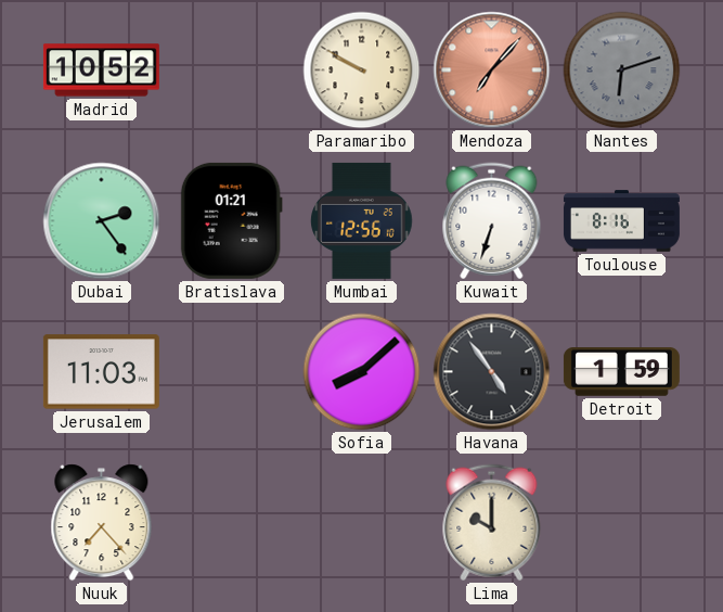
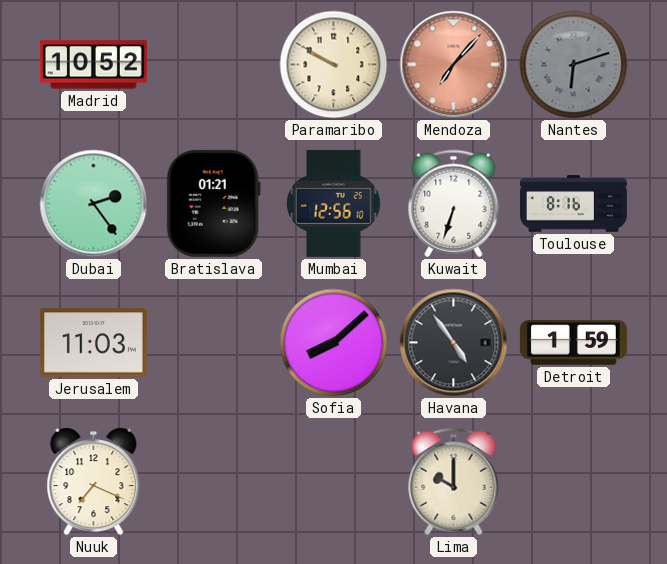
Nuuk: 7:23 -> 7:19 (94, 482)
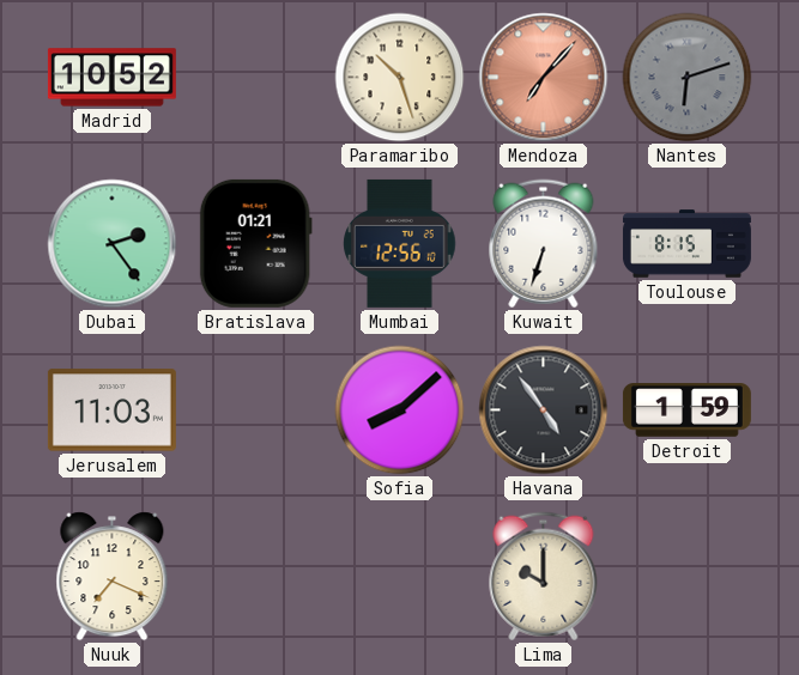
Paramaribo: 9:50 -> 10:27 (400, 78)
Toulouse: 8:16 -> 8:15 (686, 244)
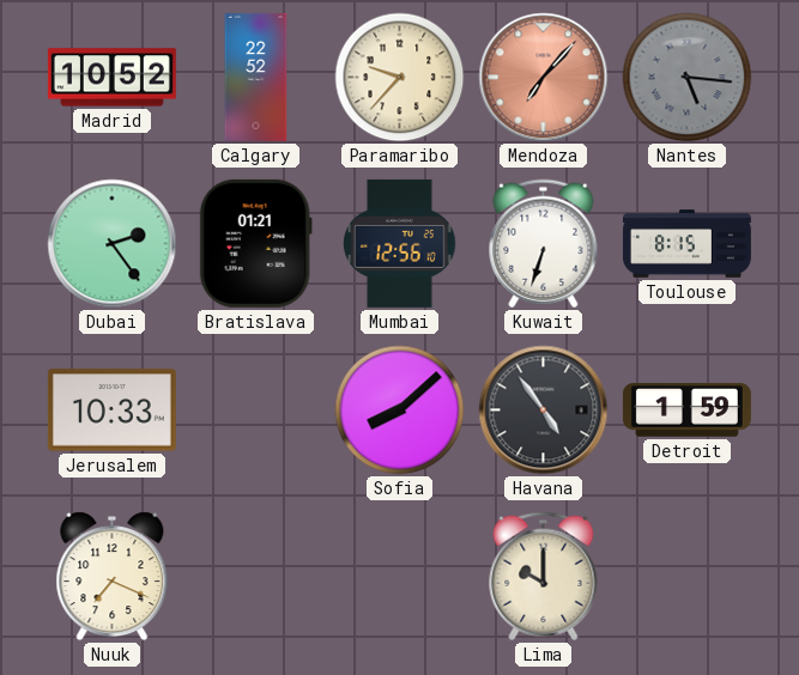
Calgary: none -> 22:52 (256, 77)
Paramaribo: 10:27 -> 9:37 (400, 78)
Nantes: 6:12 -> 5:16 (688, 78)
Jerusalem: 11:03 -> 10:33 (111, 411)
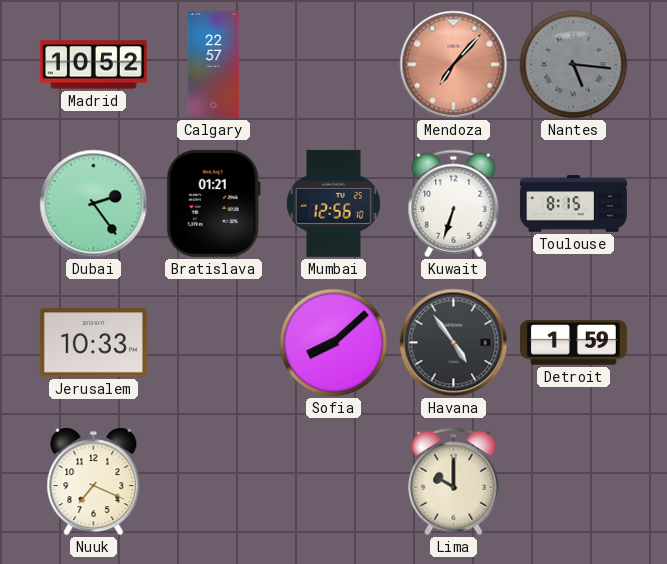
Calgary: 22:52 -> 22:57 (214, 64)
Paramaribo: 9:37 -> none (400, 78)
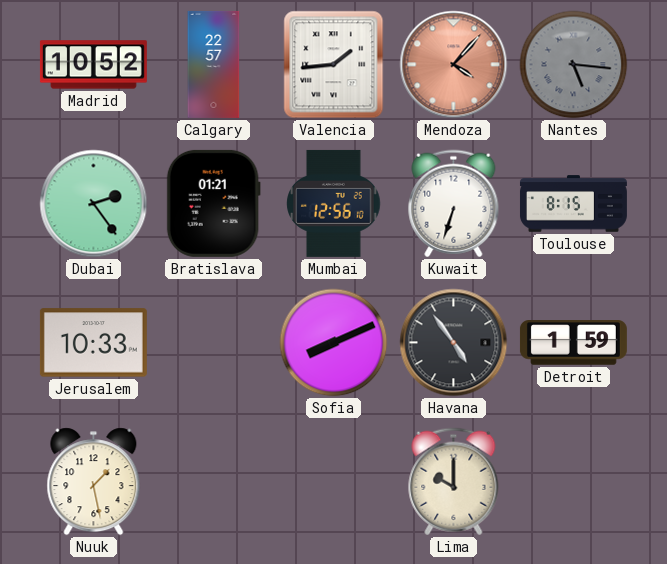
Valencia: none -> 1:44 (334, 65)
Mendoza: 7:07 -> 4:07 (454, 65)
Sofia: 8:08 -> 8:11 (334, 343)
Nuuk: 7:19 -> 1:28 (94, 482)
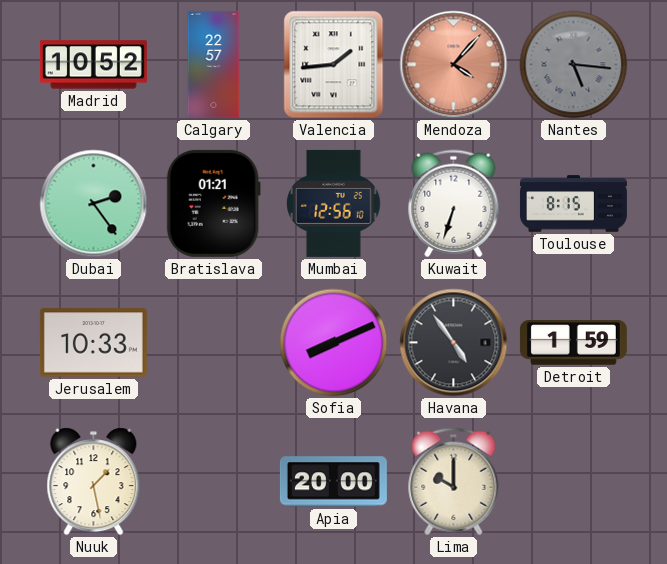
Apia: none -> 20:00 (333, 482)
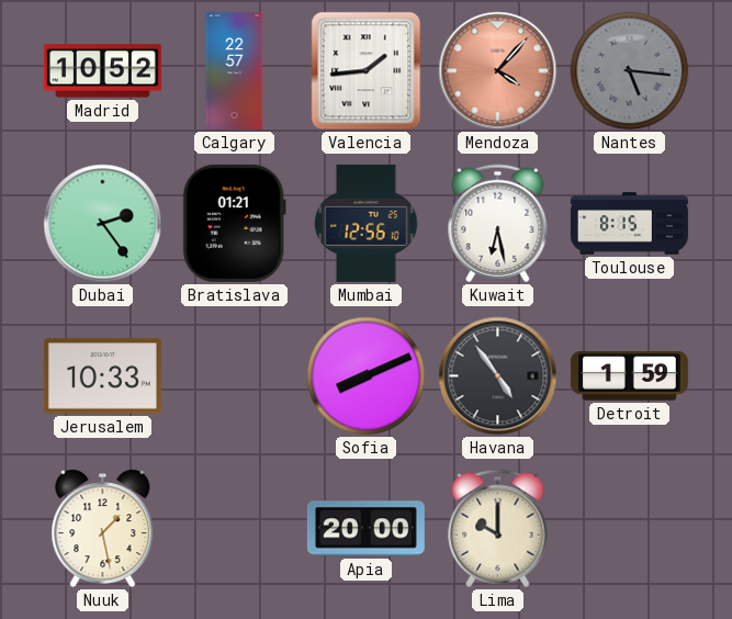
Kuwait: 6:33 -> 6:28 (498, 224)
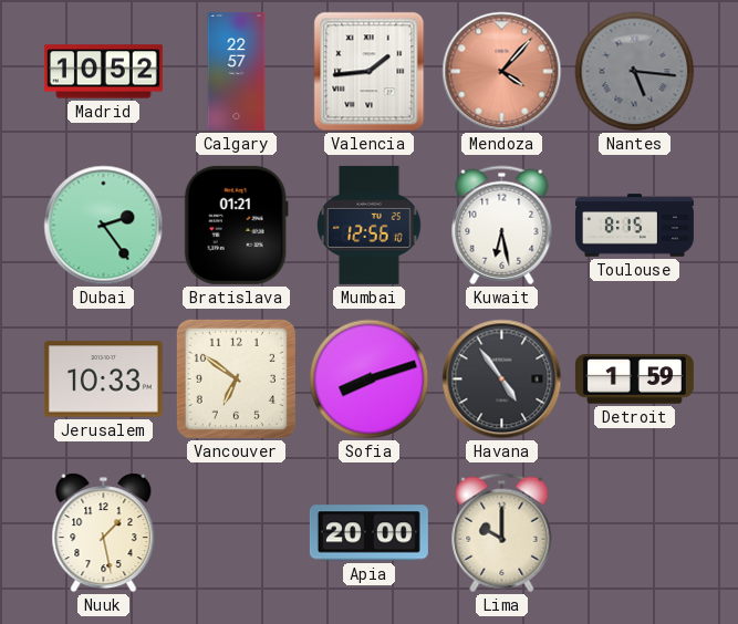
Vancouver: none -> 6:51 (236, 378)
Sofia: 8:11 -> 8:12 (370, 379)
